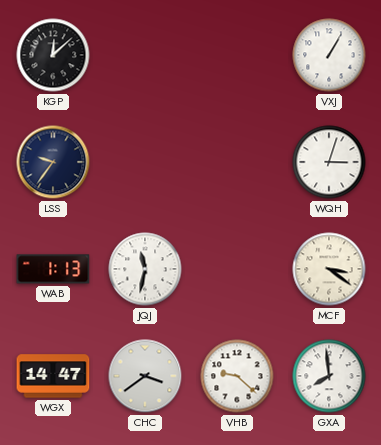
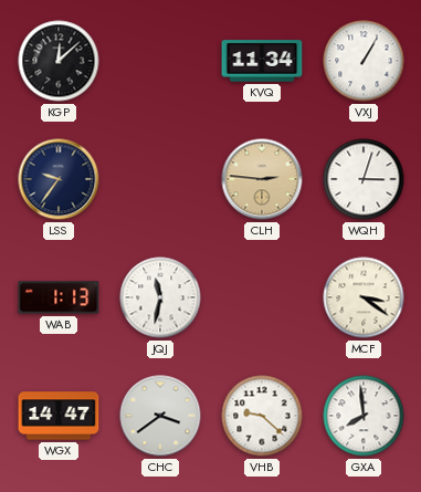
KVQ: none -> 11:34 (262, 61)
CLH: none -> 2:46 (262, 179)
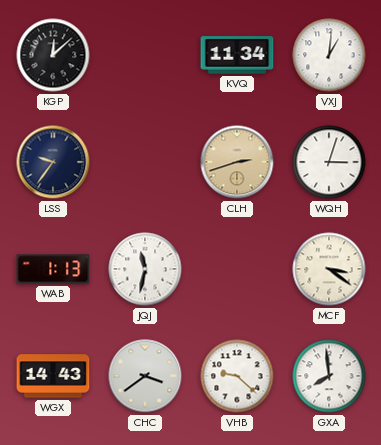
VXJ: 1:05 -> 1:01 (329, 55)
CLH: 2:46 -> 2:42 (237, 162)
WGX: 14:47 -> 14:43 (53, 376)
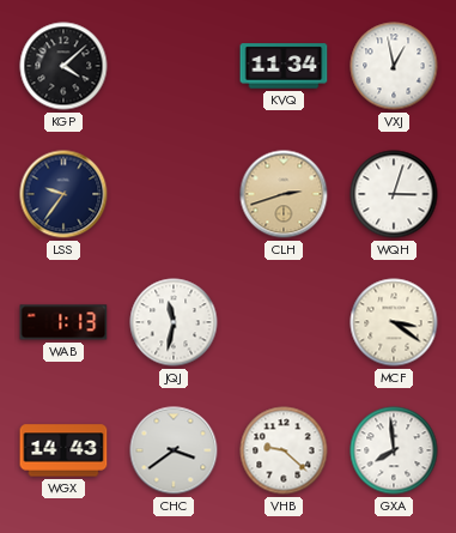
KGP: 12:08 -> 4:08 (63, 66)
VXJ: 1:01 -> 12:58 (394, 66)
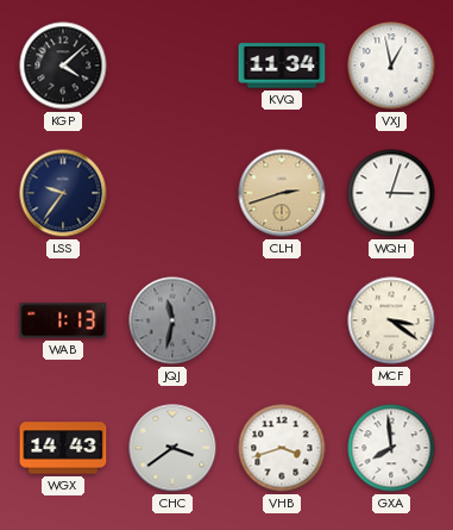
JQJ dial: white -> grey (172, 320)
VHB: 9:22 -> 3:42 (282, 448)
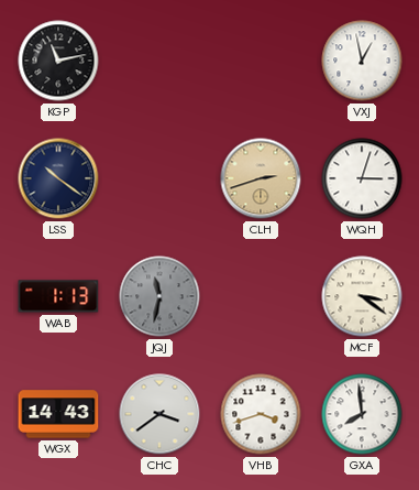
KGP: 4:08 -> 11:13 (58, 61)
KVQ: 11:34 -> none (282, 66)
LSS: 9:36 -> 10:21 (58, 178)
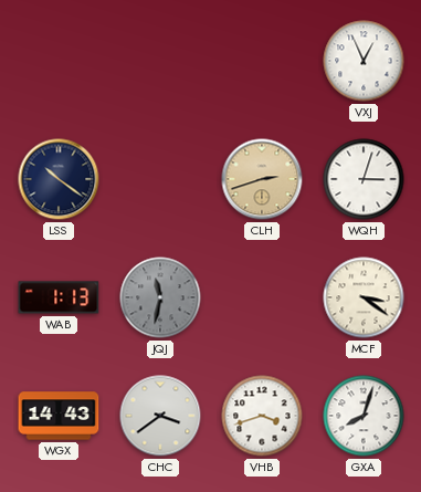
KGP: 11:13 -> none (58, 61)
VXJ: 12:58 -> 12:56 (364, 61)
GXA: 7:59 -> 8:03 (364, 416)
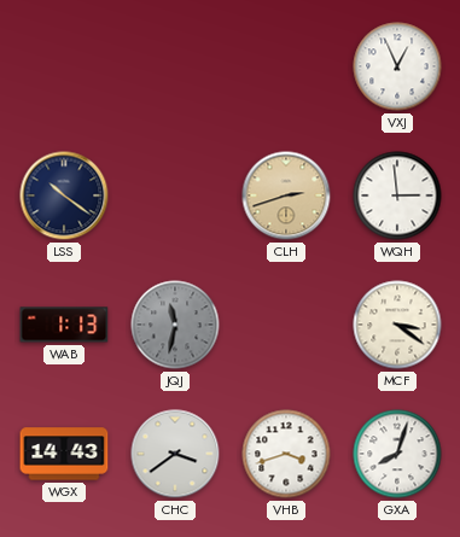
WQH: 3:03 -> 2:59 (397, 195)
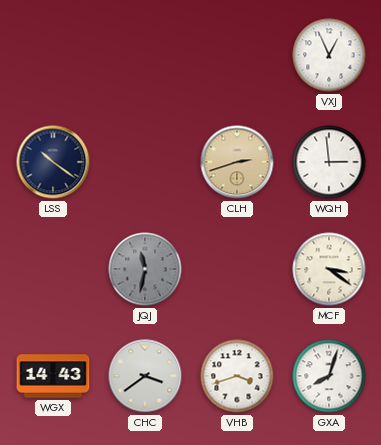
WAB: 1:13 -> none (64, 325)
